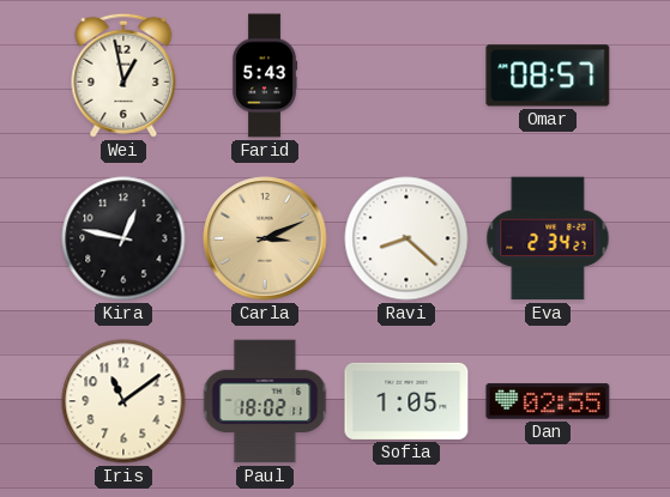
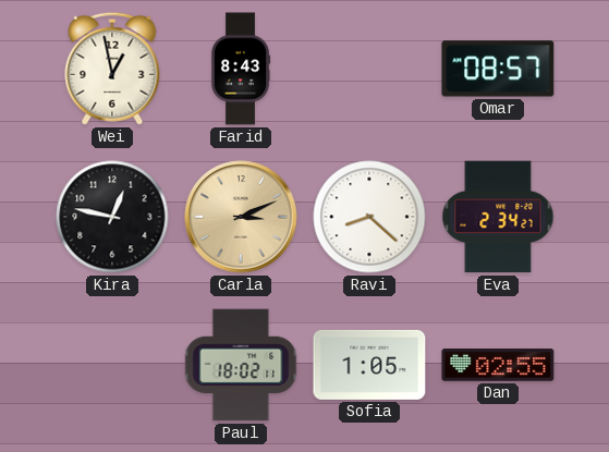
Farid: 5:43 -> 8:43 (241, 69)
Iris: 11:09 -> none (123, 401)
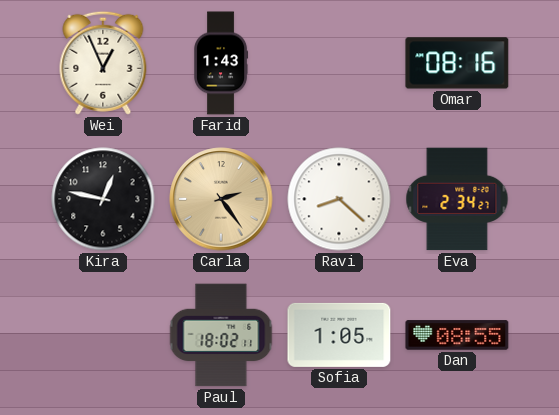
Wei: 12:58 -> 12:56 (103, 63)
Farid: 8:43 -> 1:43 (221, 63)
Omar: 08:57 -> 08:16 (457, 63)
Carla: 3:11 -> 2:24 (221, 199)
Dan: 02:55 -> 08:55 (457, 335)
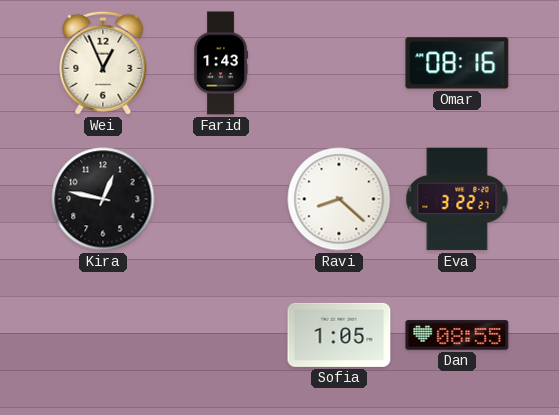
Carla: 2:24 -> none (221, 199)
Eva: 2:34 -> 3:22 (457, 199)
Paul: 18:02 -> none (221, 335)
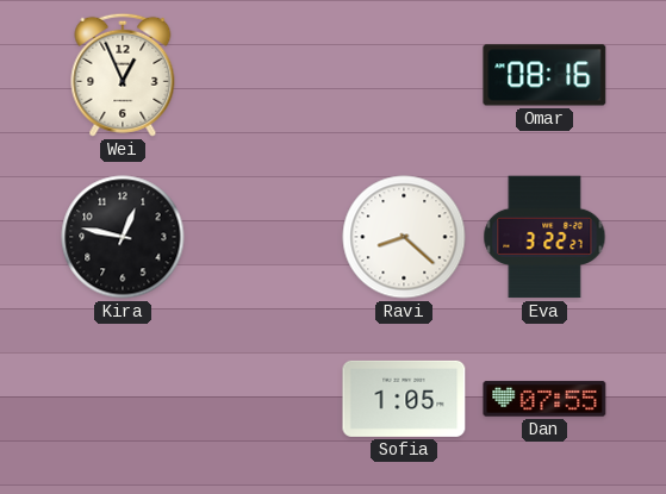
Farid: 1:43 -> none (221, 63)
Dan: 08:55 -> 07:55 (544, 399)
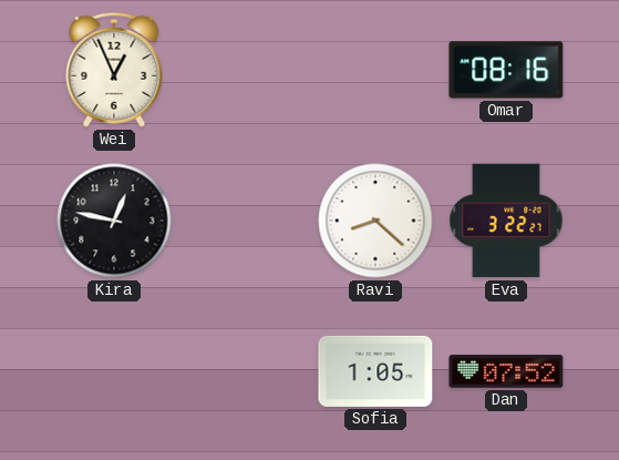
Dan: 07:55 -> 07:52 (506, 371)
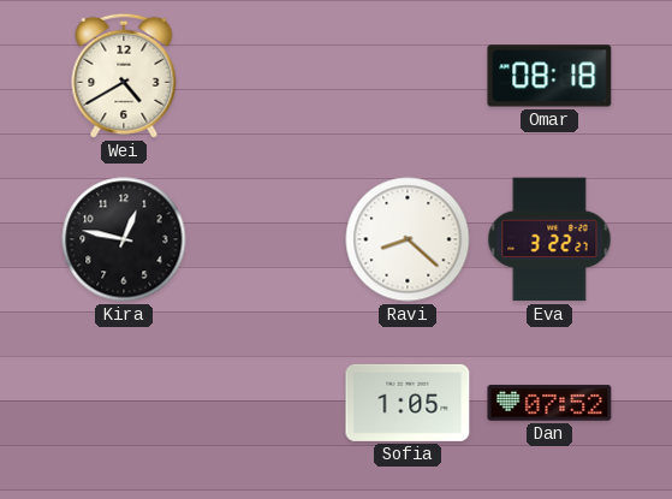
Wei: 12:56 -> 4:40 (124, 76)
Omar: 08:16 -> 08:18 (549, 76)
